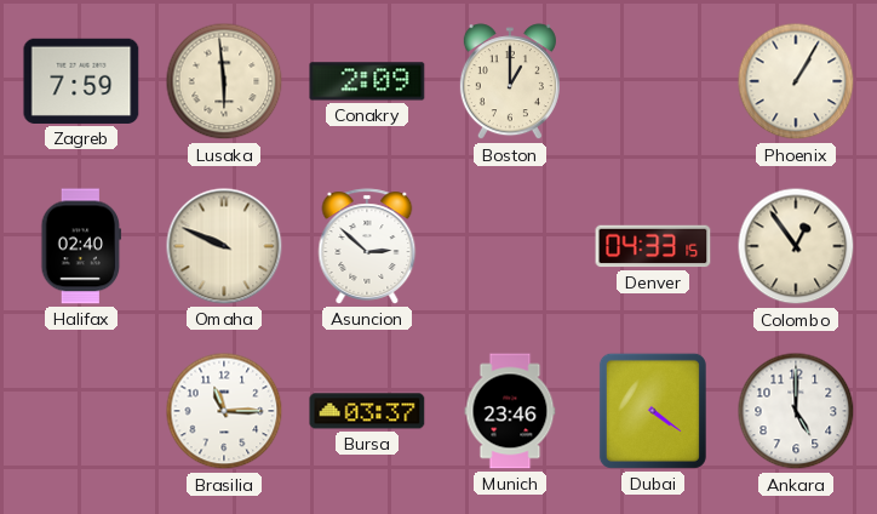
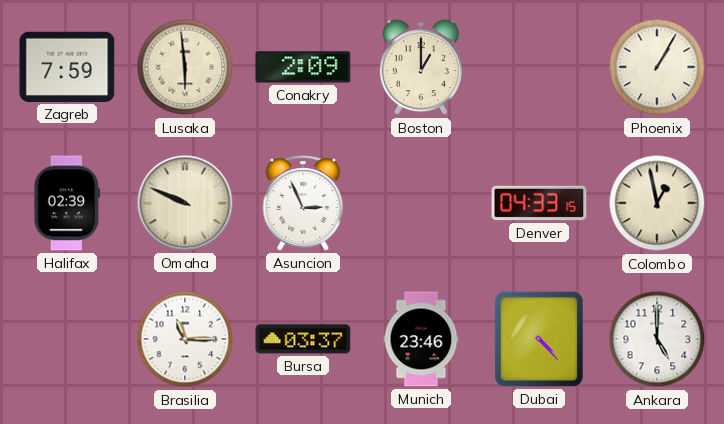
Halifax: 02:40 -> 02:39 (67, 203)
Asuncion: 2:52 -> 2:56 (303, 203)
Colombo: 12:54 -> 12:58 (657, 203)
Dubai: 4:21 -> 4:23 (539, 339)
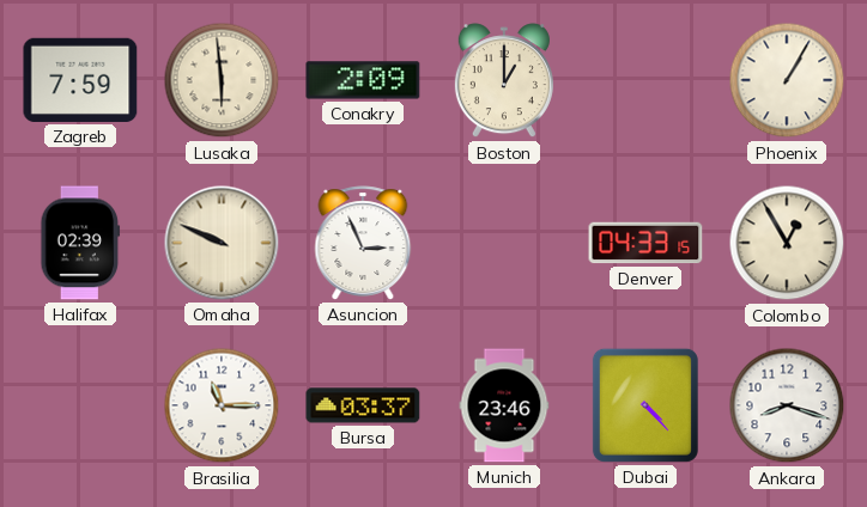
Colombo: 12:58 -> 12:55 (787, 243)
Ankara: 5:00 -> 8:18 (787, 405)
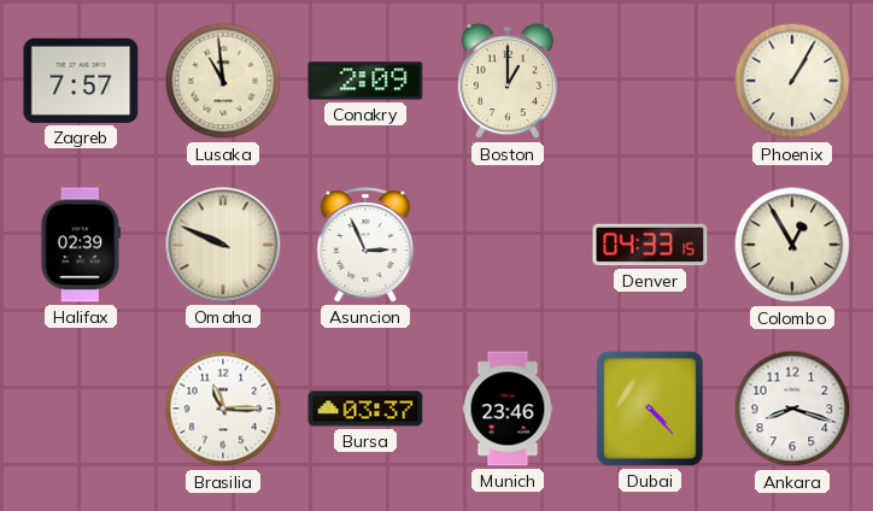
Zagreb: 7:59 -> 7:57 (81, 81)
Lusaka: 5:59 -> 10:59 (223, 81)
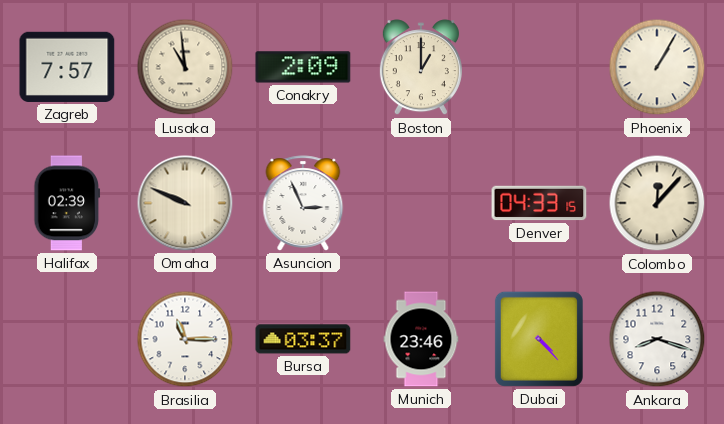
Colombo: 12:55 -> 12:07 (657, 203)
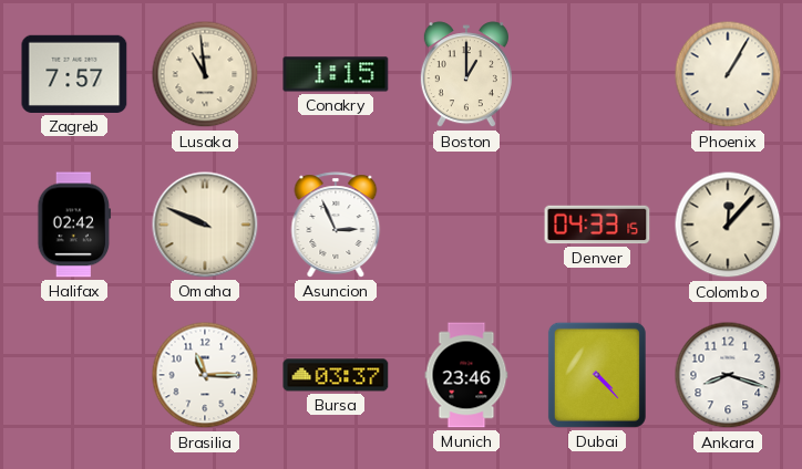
Conakry: 2:09 -> 1:15 (336, 74)
Halifax: 02:39 -> 02:42 (74, 225)
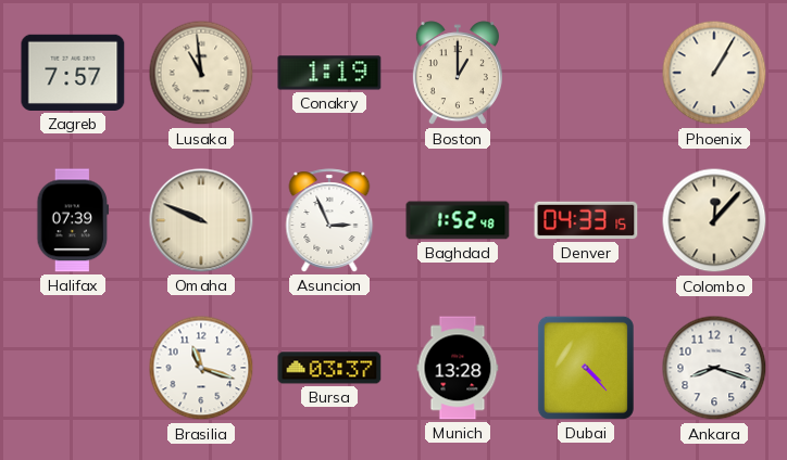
Conakry: 1:15 -> 1:19 (329, 73)
Halifax: 02:42 -> 07:39 (73, 220)
Baghdad: none -> 1:52 (458, 220)
Brasilia: 11:15 -> 11:18 (201, 368)
Munich: 23:46 -> 13:28 (458, 368)
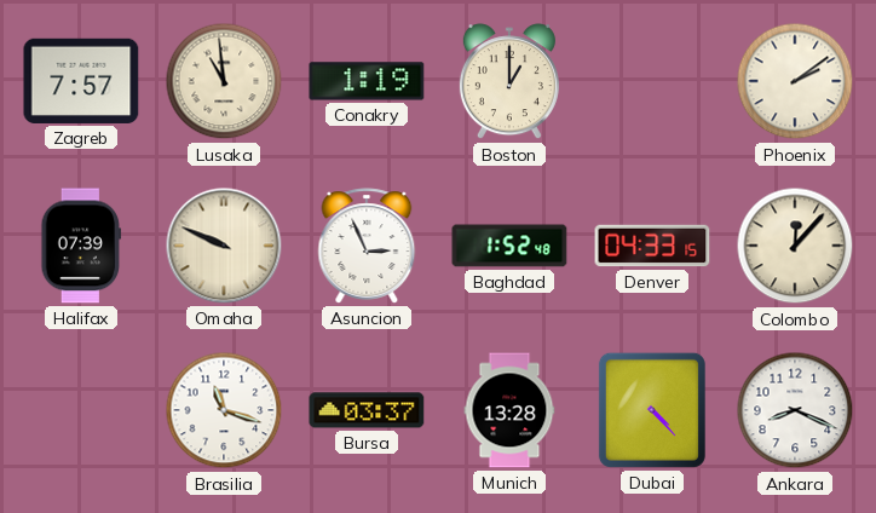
Phoenix: 1:05 -> 2:09 (795, 81)
Ankara: 8:18 -> 8:19 (795, 410)
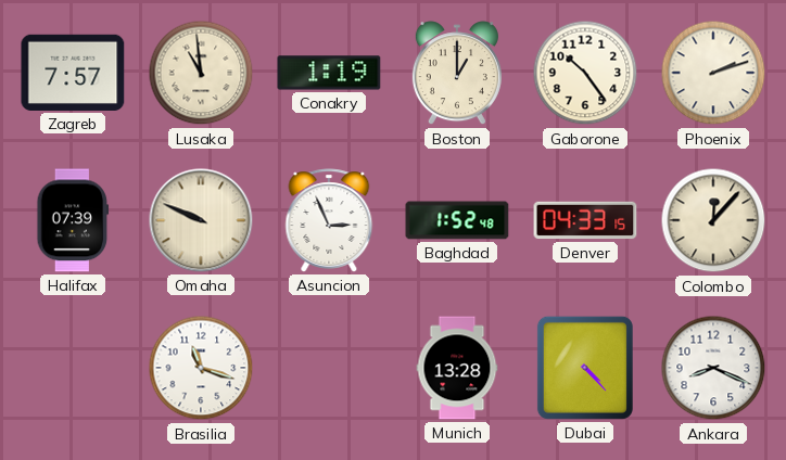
Gaborone: none -> 10:24 (585, 73)
Phoenix: 2:09 -> 2:12 (713, 73)
Bursa: 03:37 -> none (367, 410)
